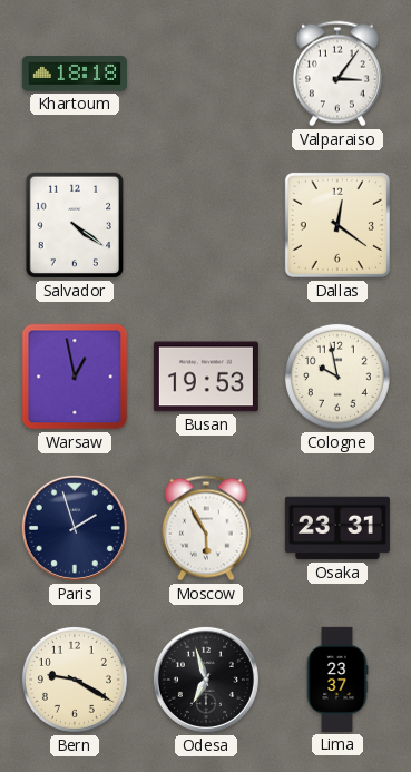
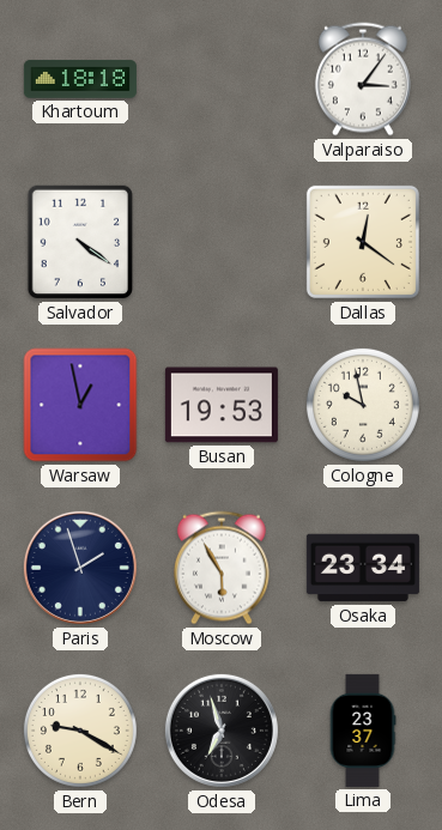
Osaka: 23:31 -> 23:34 (363, 568)
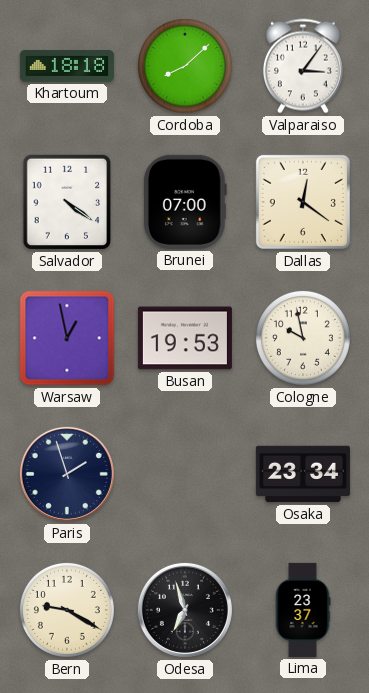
Cordoba: none -> 8:08 (185, 66)
Brunei: none -> 07:00 (185, 202)
Moscow: 5:55 -> none (222, 568)
